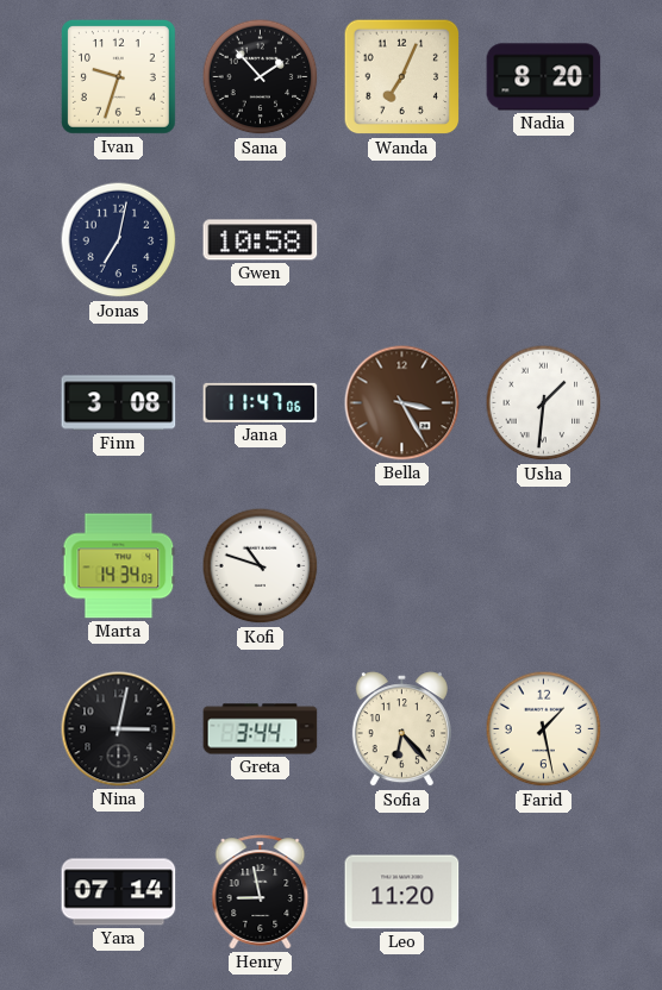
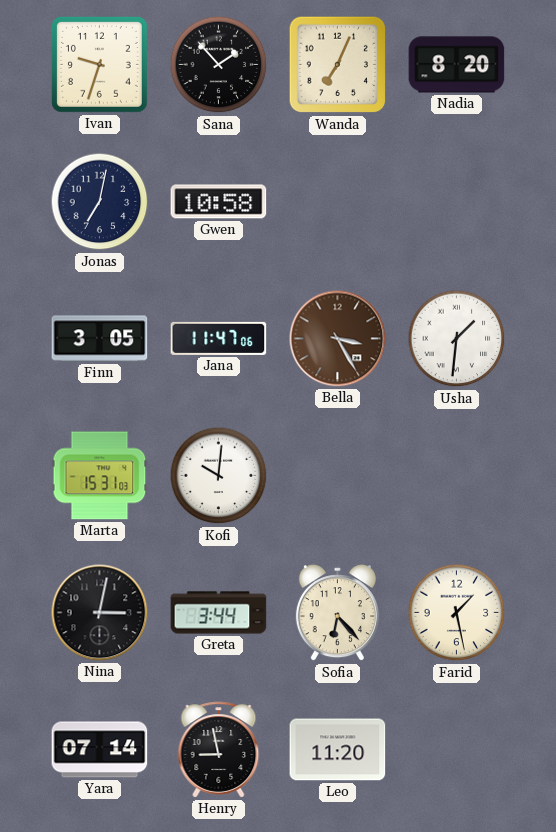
Finn: 3:08 -> 3:05 (100, 339)
Marta: 14:34 -> 15:31 (100, 476)
Kofi: 10:48 -> 10:01 (219, 476)
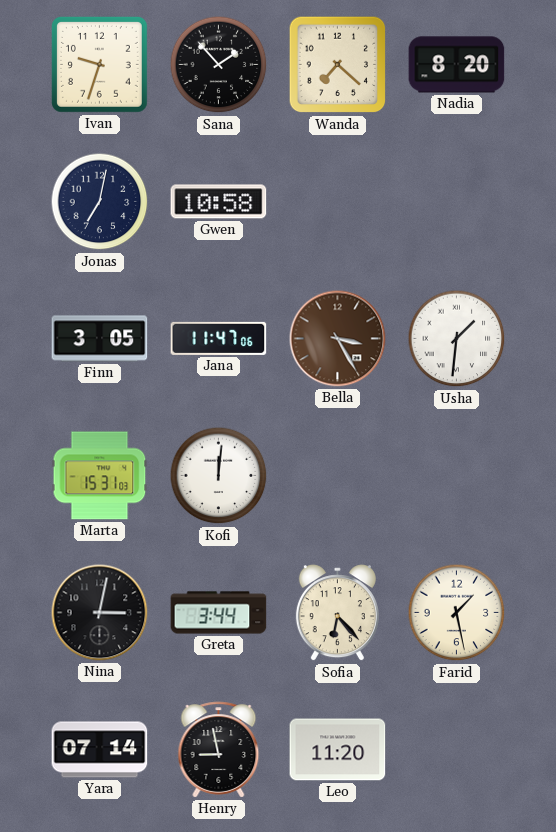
Wanda: 7:04 -> 7:22 (338, 65)
Kofi: 10:01 -> 12:01 (219, 476)
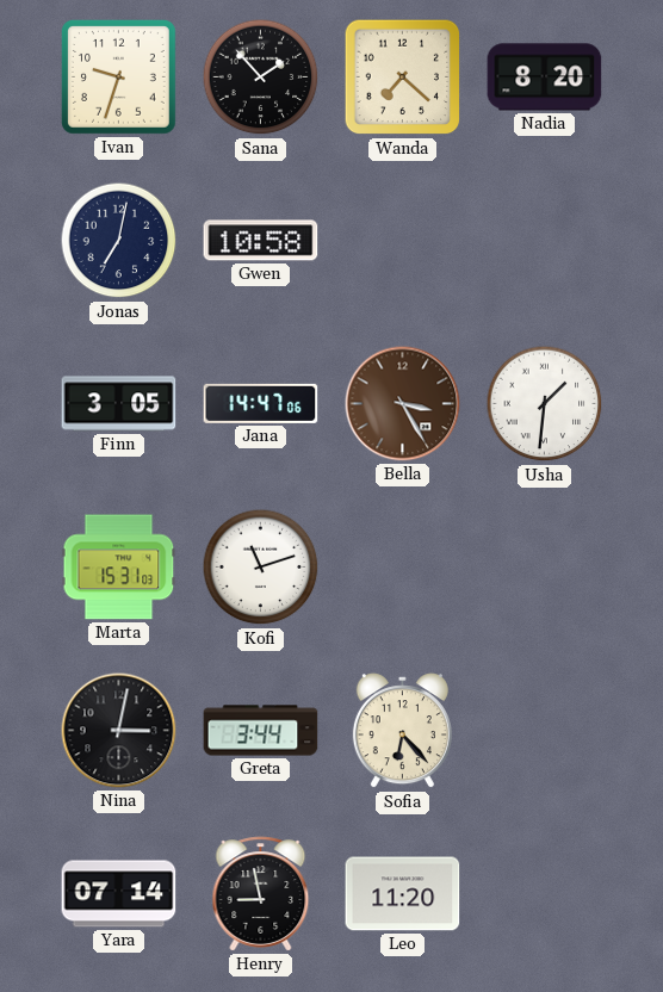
Jana: 11:47 -> 14:47 (261, 403)
Kofi: 12:01 -> 11:12 (261, 568)
Farid: 1:28 -> none (457, 613)
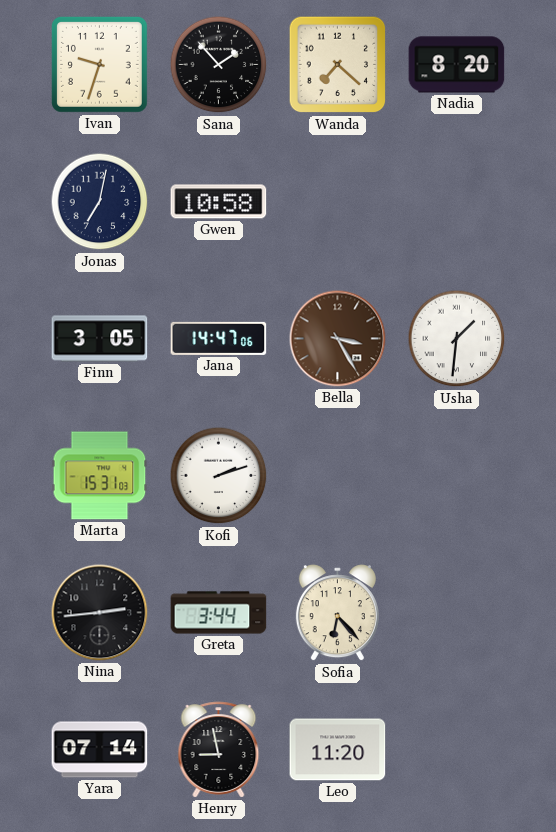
Kofi: 11:12 -> 2:12 (219, 476)
Nina: 3:02 -> 2:44 (100, 613)
